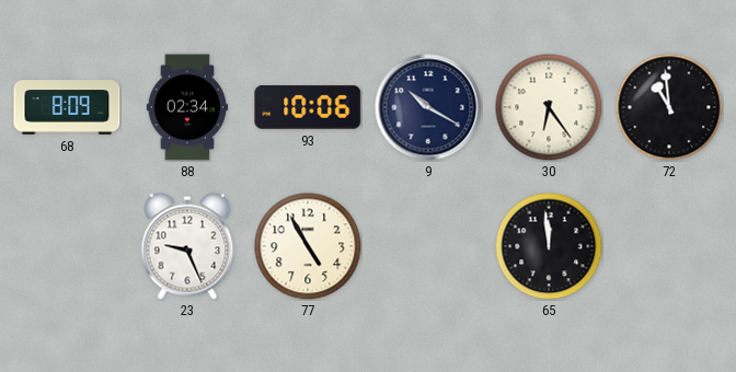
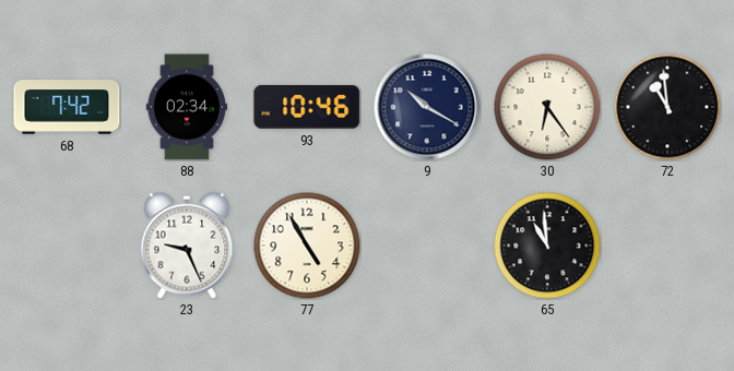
68: 8:09 -> 7:42 (67, 107)
93: 10:06 -> 10:46 (307, 107)
65: 11:59 -> 10:59 (547, 246)
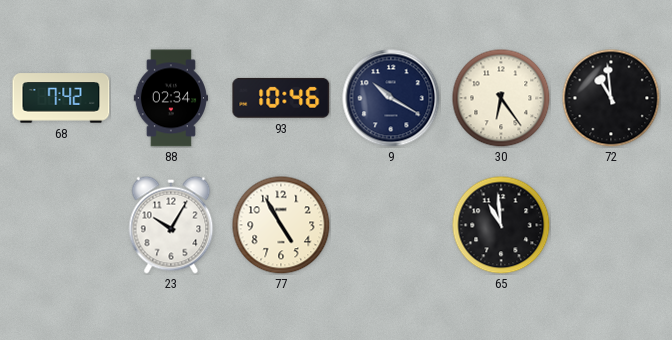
23: 9:26 -> 10:05 (171, 225)
